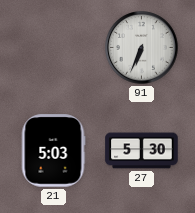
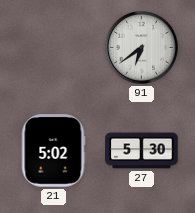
91: 6:34 -> 6:39 (142, 48)
21: 5:03 -> 5:02 (53, 151)
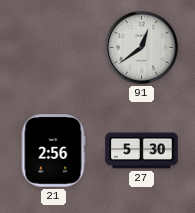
91: 6:39 -> 12:39 (142, 48)
21: 5:02 -> 2:56 (53, 151)
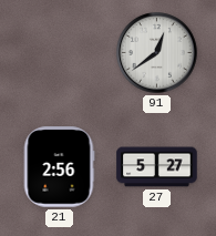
27: 5:30 -> 5:27 (157, 167)
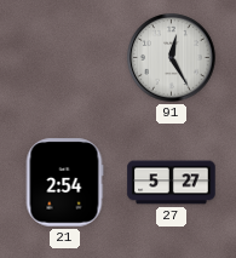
91: 12:39 -> 12:25 (172, 58)
21: 2:56 -> 2:54 (64, 183)
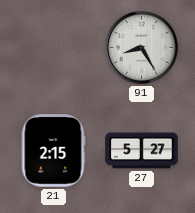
91: 12:25 -> 8:25 (142, 48)
21: 2:54 -> 2:15 (53, 151)
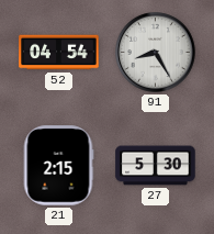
52: none -> 04:54 (59, 53)
27: 5:27 -> 5:30 (156, 166)
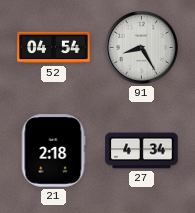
21: 2:15 -> 2:18 (53, 151)
27: 5:30 -> 4:34 (142, 151)
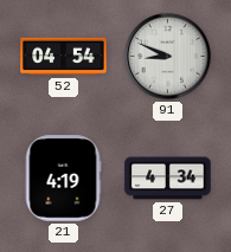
91: 8:25 -> 8:49 (168, 57)
21: 2:18 -> 4:19 (63, 179)
